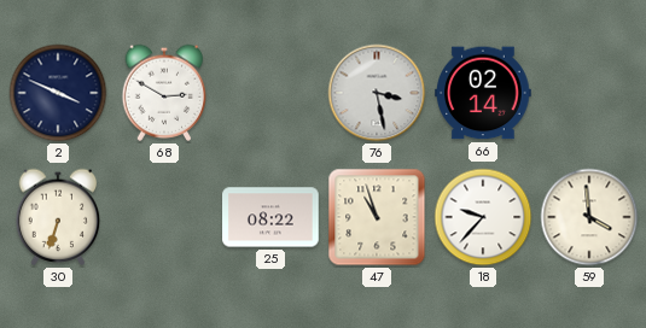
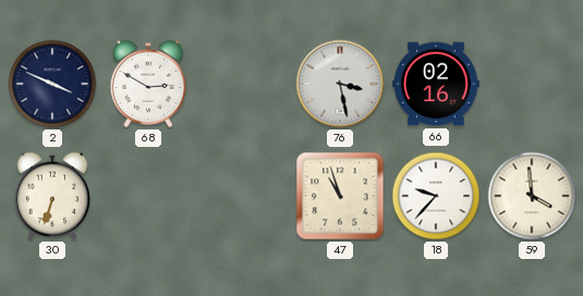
66: 02:14 -> 02:16 (436, 84)
25: 08:22 -> none (270, 217)
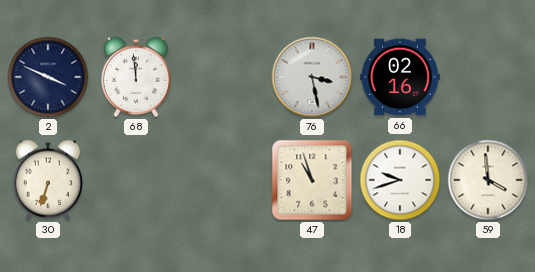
68: 2:50 -> 11:59 (136, 77)
18: 9:37 -> 9:42 (400, 180)
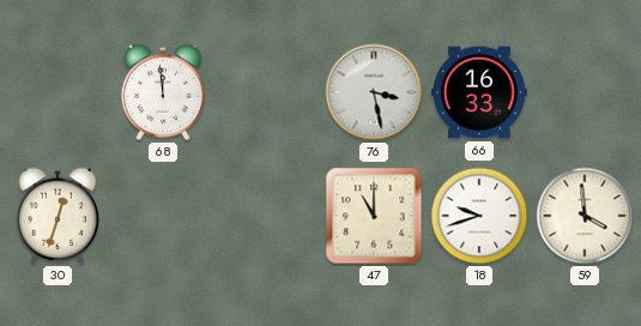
2: 3:49 -> none (48, 77)
66: 02:16 -> 16:33 (479, 92)
30: 6:33 -> 12:33 (58, 216)
47: 10:57 -> 11:00 (374, 216)
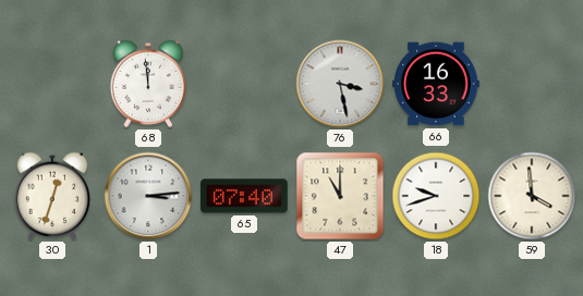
1: none -> 3:14 (148, 196)
65: none -> 07:40 (244, 196)
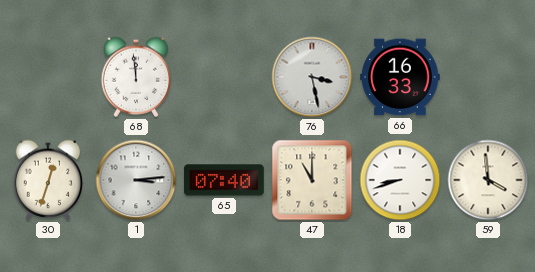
18: 9:42 -> 8:42 (400, 180)
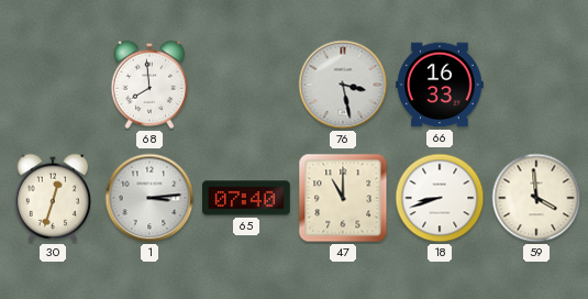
68: 11:59 -> 7:59 (149, 85)
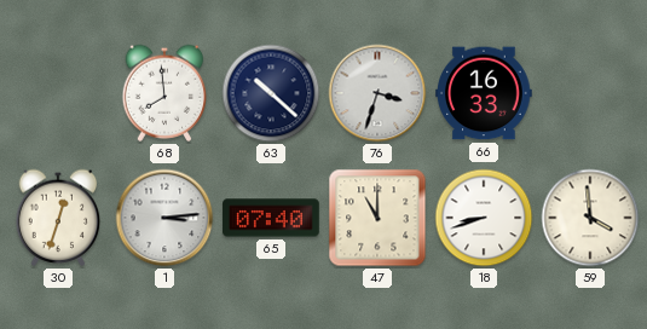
63: none -> 10:22 (271, 93)
76: 3:28 -> 3:33 (377, 93)
